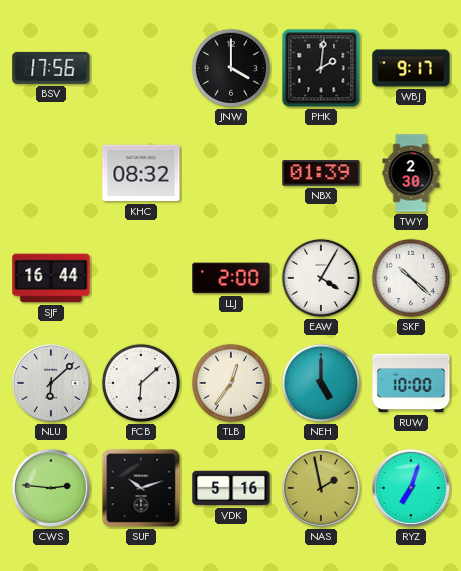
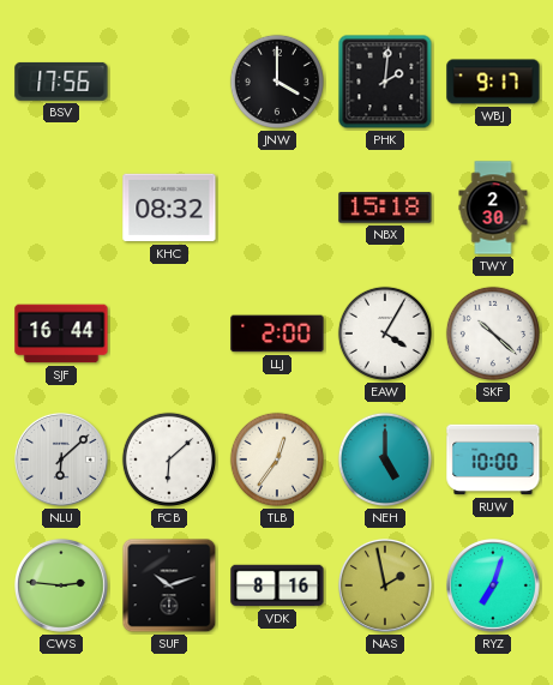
NBX: 01:39 -> 15:18 (385, 208)
VDK: 5:16 -> 8:16 (277, 585)
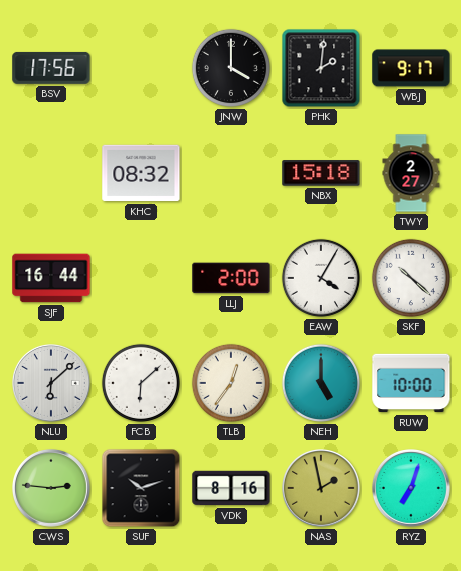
TWY: 2:30 -> 2:27 (411, 173)
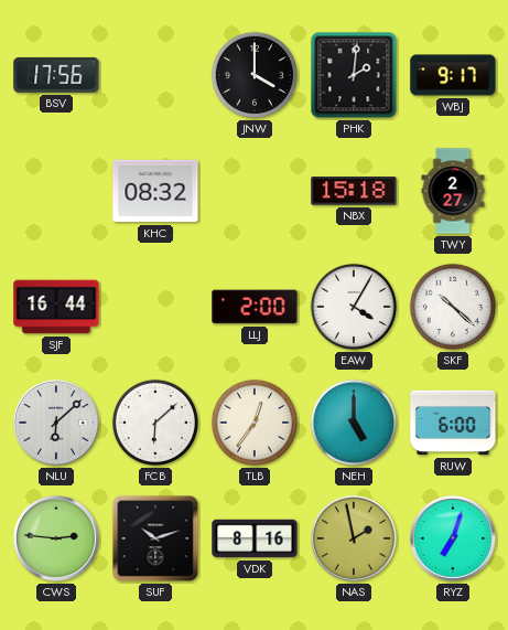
RUW: 10:00 -> 6:00 (453, 423)
